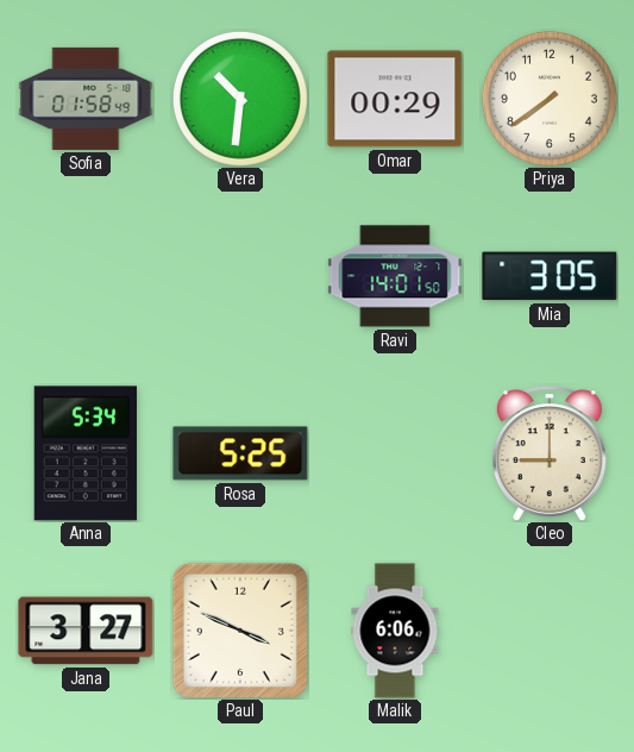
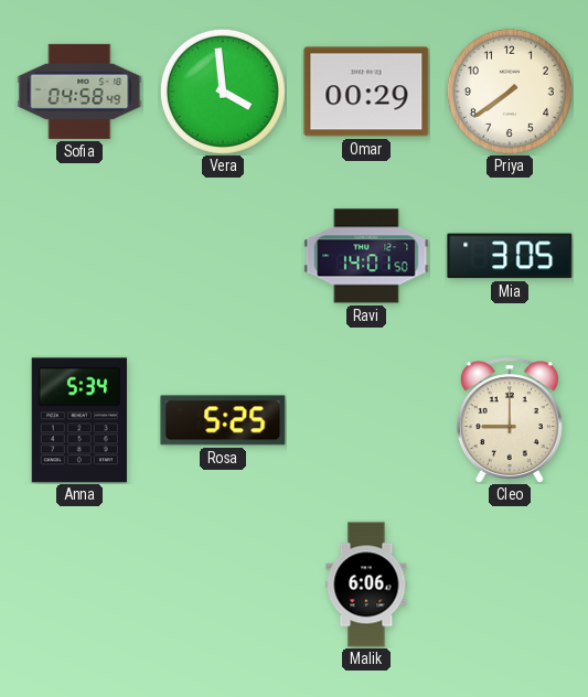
Sofia: 01:58 -> 04:58 (79, 92)
Vera: 10:31 -> 3:59 (223, 92)
Jana: 3:27 -> none (86, 631)
Paul: 3:49 -> none (240, 631)
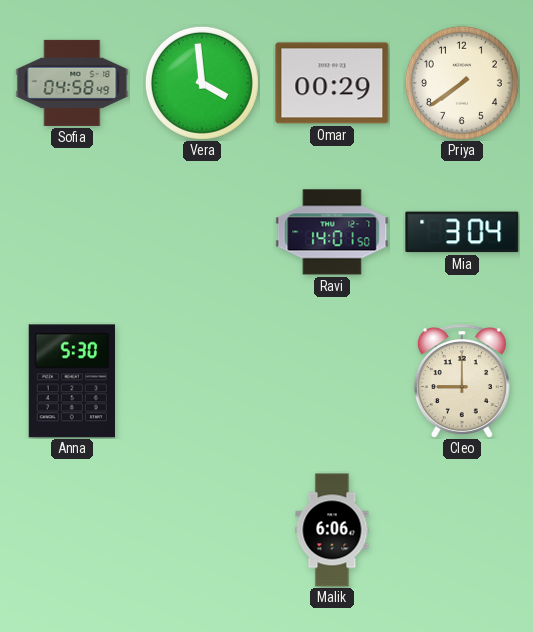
Mia: 3:05 -> 3:04 (462, 232)
Anna: 5:34 -> 5:30 (72, 381)
Rosa: 5:25 -> none (223, 420)
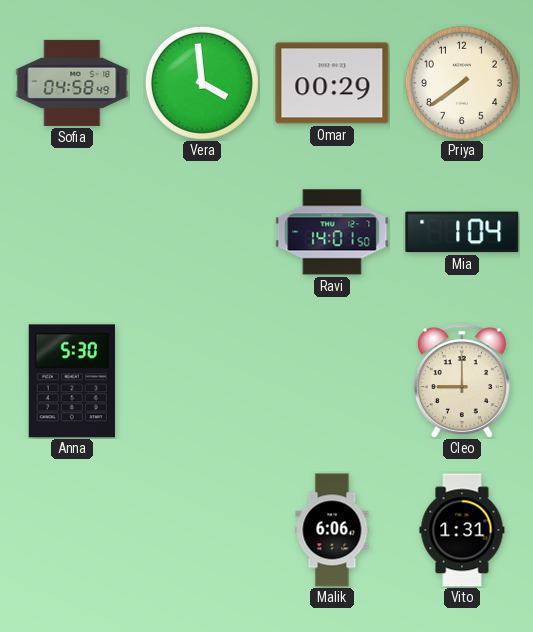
Mia: 3:04 -> 1:04 (462, 232)
Vito: none -> 1:31 (462, 530)
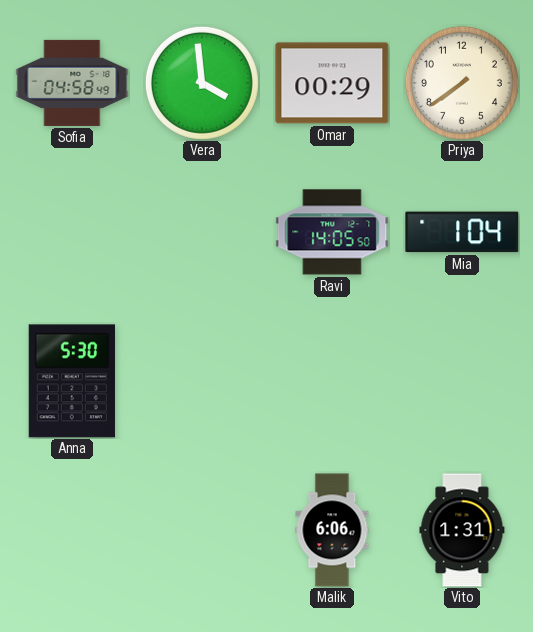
Ravi: 14:01 -> 14:05 (332, 232)
Cleo: 9:00 -> none (462, 381)
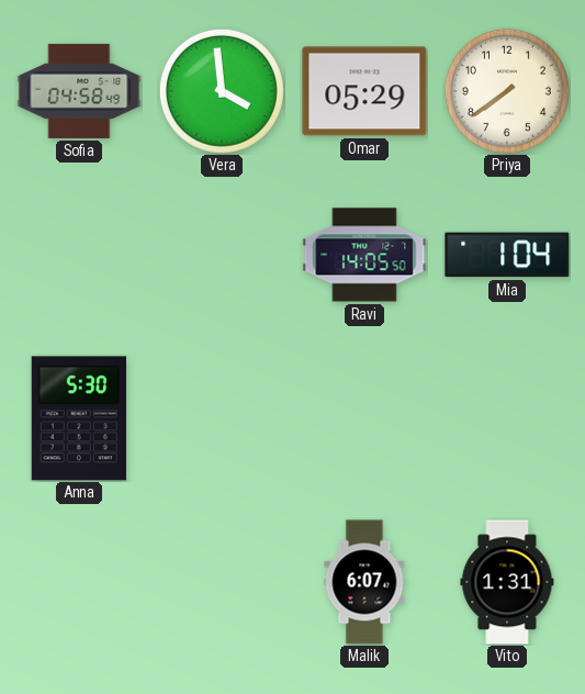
Omar: 00:29 -> 05:29 (364, 91)
Malik: 6:06 -> 6:07 (364, 582)
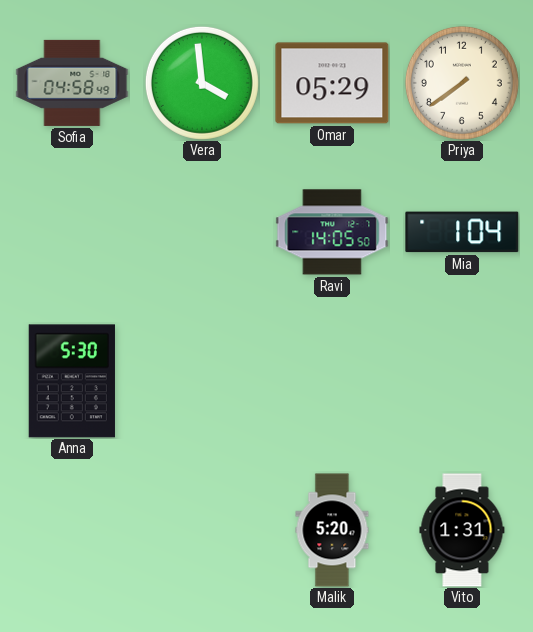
Malik: 6:07 -> 5:20 (332, 530)
